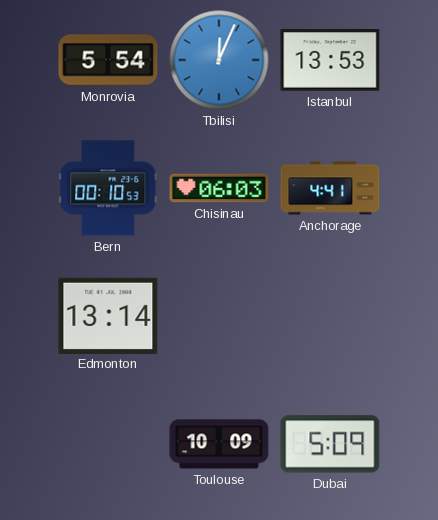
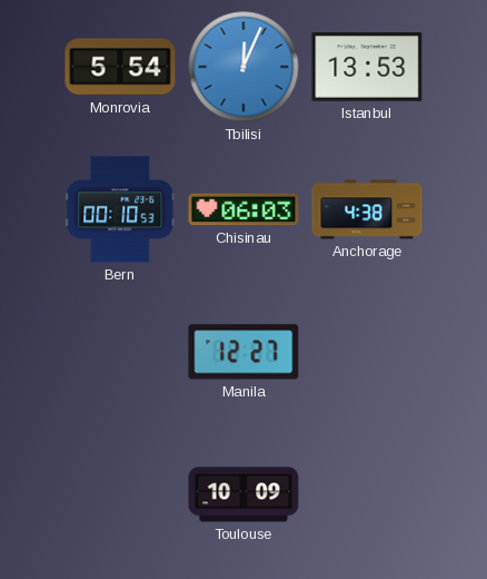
Anchorage: 4:41 -> 4:38 (367, 209)
Edmonton: 13:14 -> none (108, 315)
Manila: none -> 12:27 (244, 352)
Dubai: 5:09 -> none (330, 444)
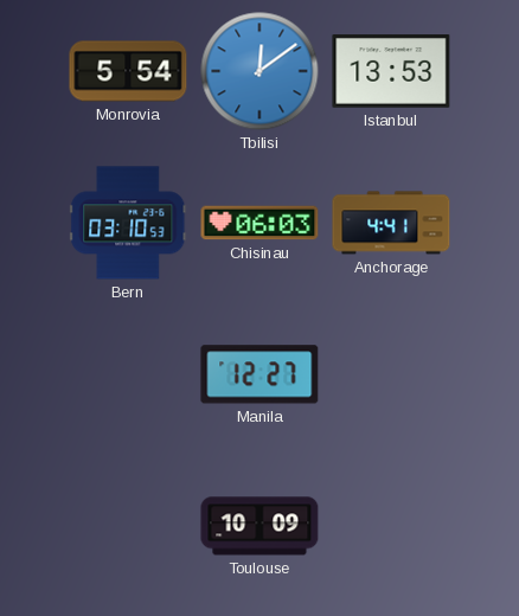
Tbilisi: 12:04 -> 12:09 (259, 71)
Bern: 00:10 -> 03:10 (128, 223)
Anchorage: 4:38 -> 4:41 (391, 223)
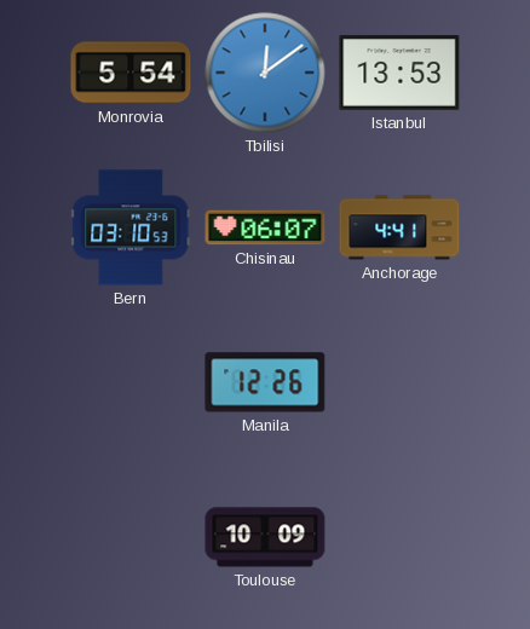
Chisinau: 06:03 -> 06:07 (265, 227)
Manila: 12:27 -> 12:26 (265, 382)
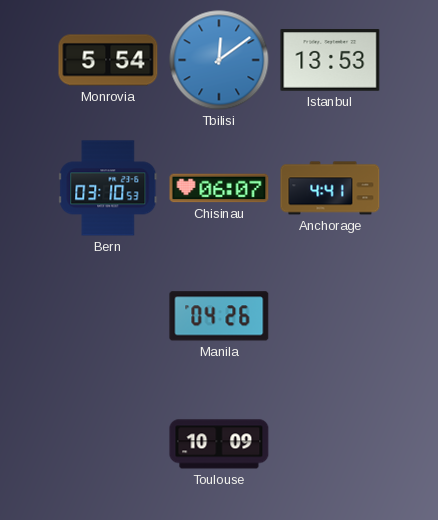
Manila: 12:26 -> 04:26 (219, 316)
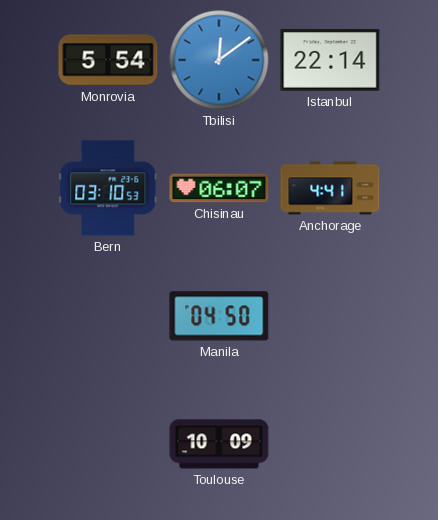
Istanbul: 13:53 -> 22:14 (330, 60)
Manila: 04:26 -> 04:50 (219, 316)
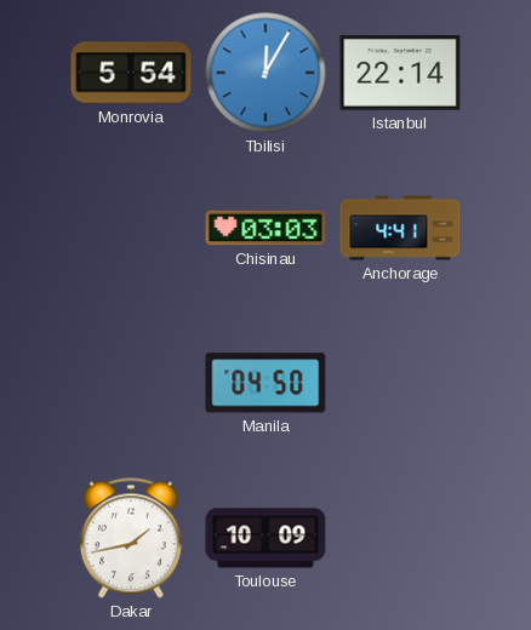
Tbilisi: 12:09 -> 12:05 (265, 73)
Bern: 03:10 -> none (108, 188)
Chisinau: 06:07 -> 03:03 (265, 228)
Dakar: none -> 1:43 (131, 538)
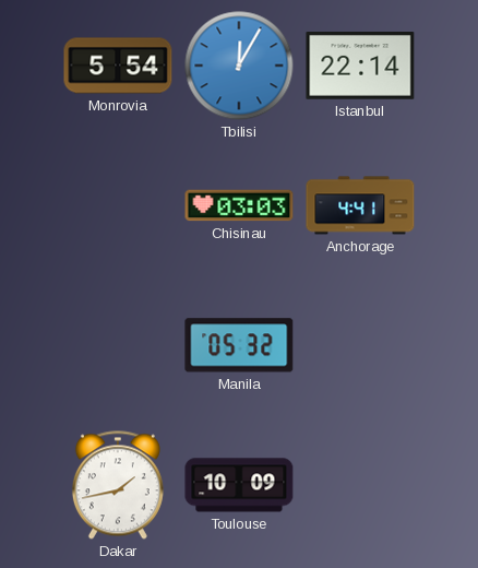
Manila: 04:50 -> 05:32 (239, 345)
